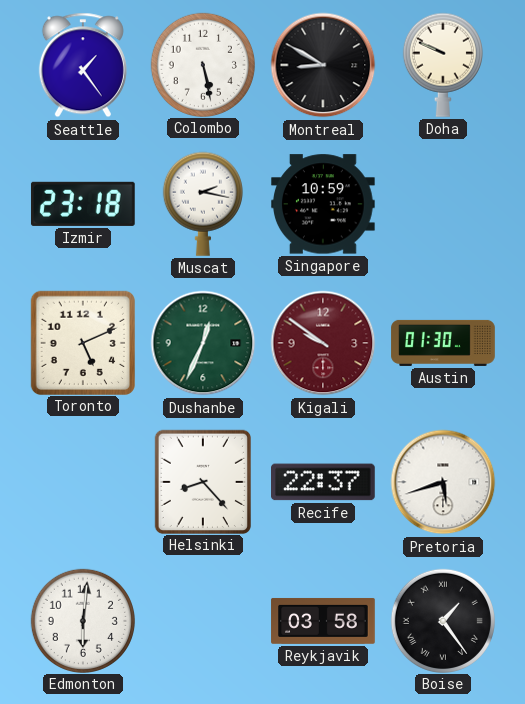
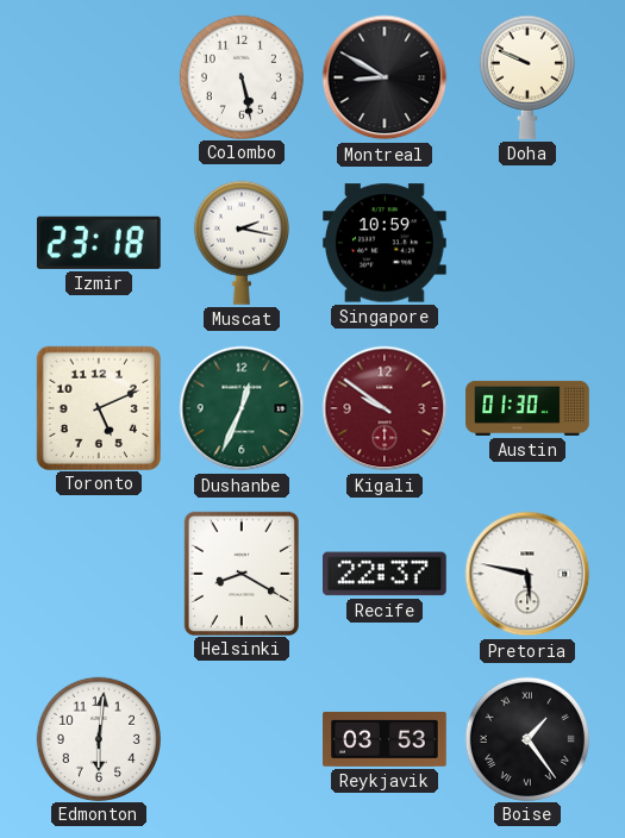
Seattle: 1:24 -> none (83, 65)
Helsinki: 8:23 -> 8:20 (240, 573)
Pretoria: 5:42 -> 5:47 (527, 574)
Reykjavik: 03:58 -> 03:53 (385, 739)
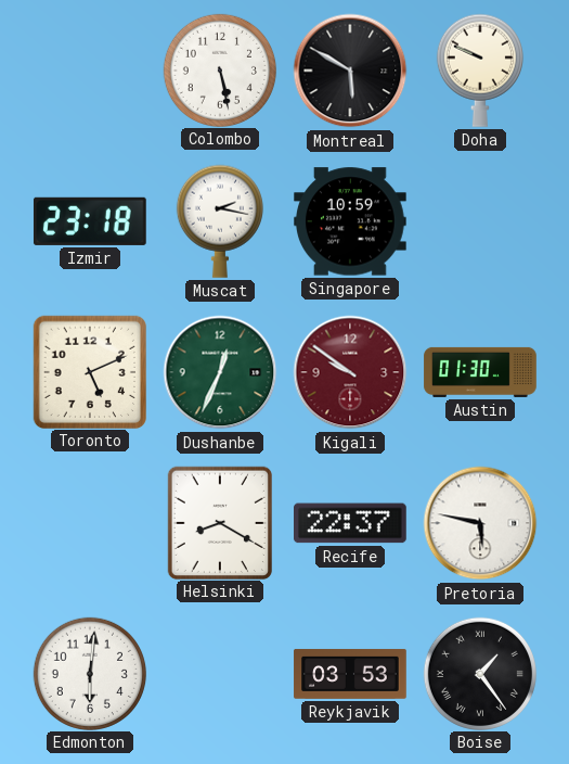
Montreal: 8:50 -> 5:50 (350, 71)
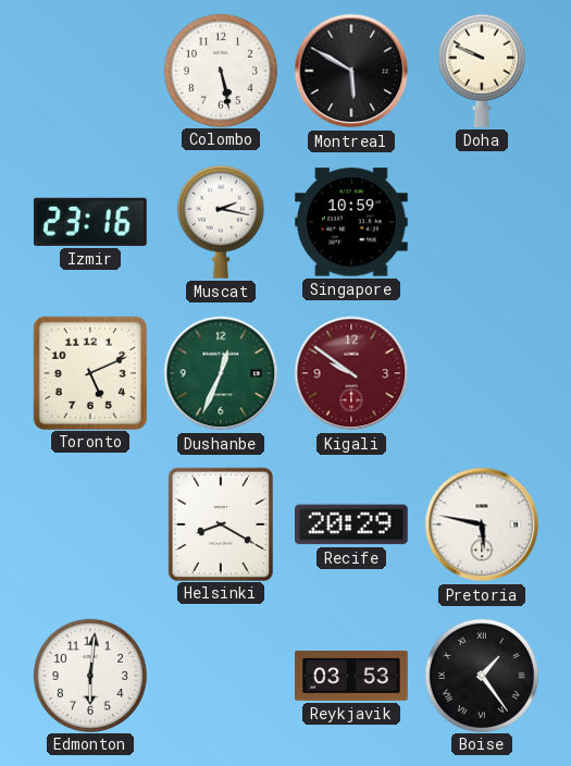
Izmir: 23:18 -> 23:16 (90, 222)
Austin: 01:30 -> none (480, 372)
Recife: 22:37 -> 20:29 (352, 524)
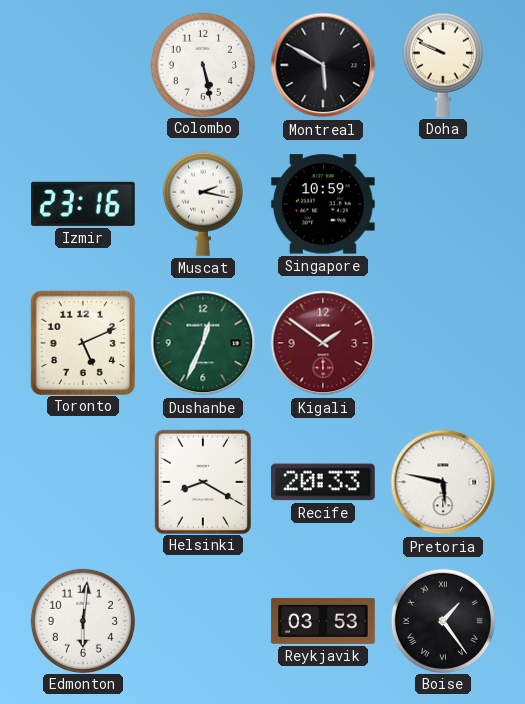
Kigali: 9:51 -> 1:51 (323, 343)
Recife: 20:29 -> 20:33 (324, 482)
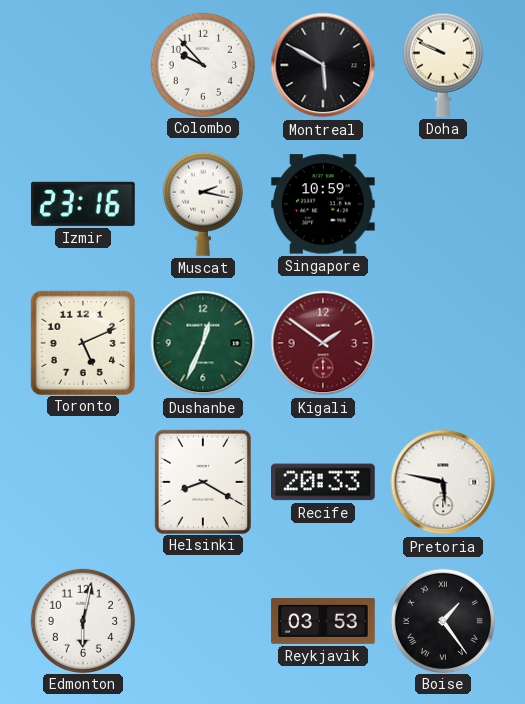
Colombo: 5:28 -> 9:53 (202, 64)
Edmonton: 6:01 -> 6:02 (82, 620)
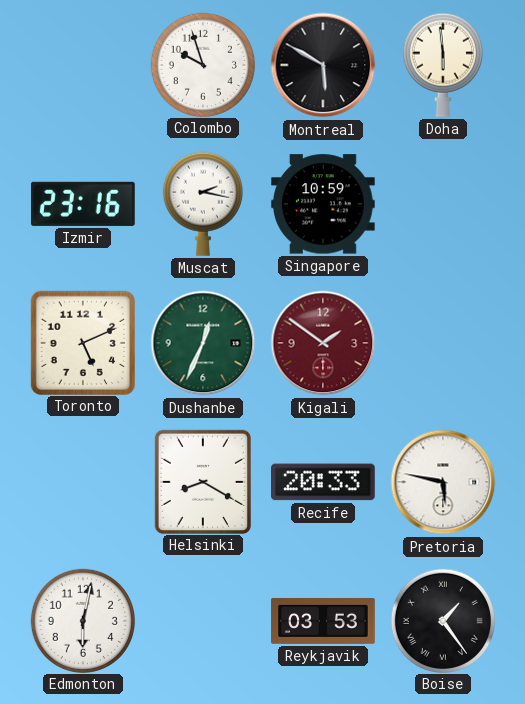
Colombo: 9:53 -> 9:57 (202, 64)
Doha: 9:49 -> 5:59 (443, 65)
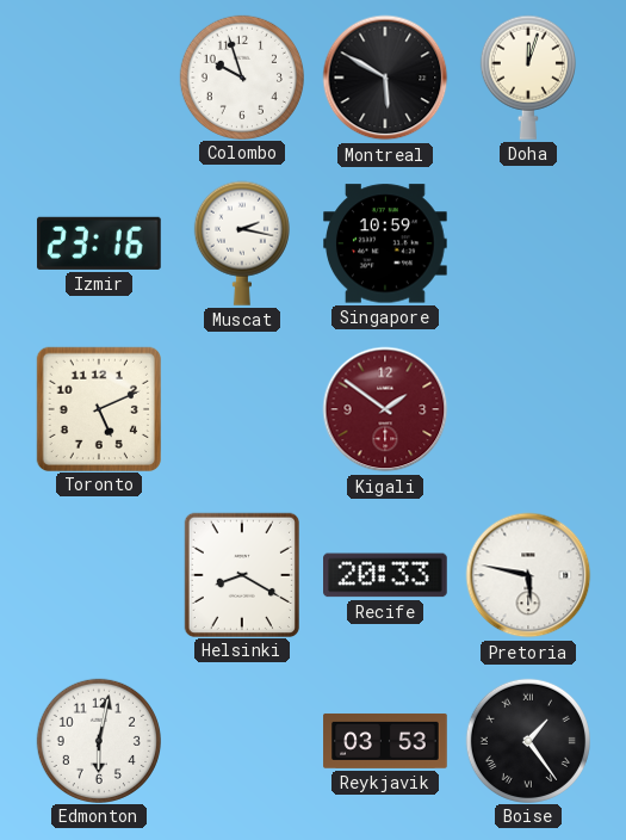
Doha: 5:59 -> 12:03 (528, 78)
Dushanbe: 12:34 -> none (203, 343)
